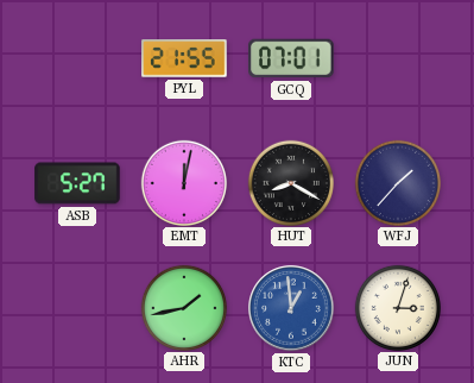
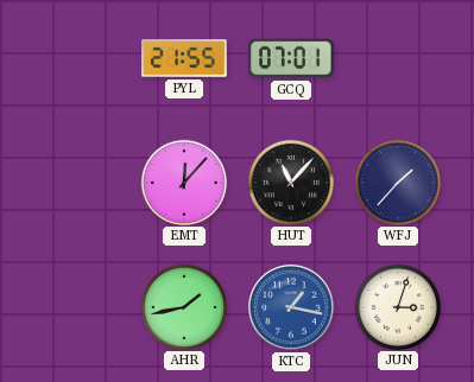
ASB: 5:27 -> none (77, 183)
EMT: 12:02 -> 12:07 (183, 182)
HUT: 8:20 -> 11:07 (290, 182)
KTC: 12:59 -> 1:17 (291, 307)
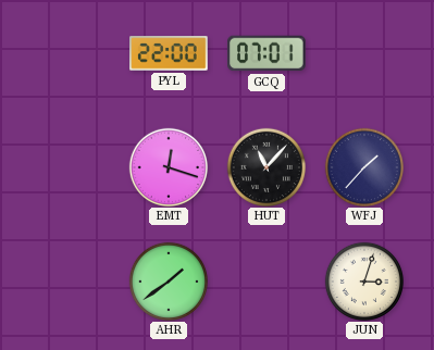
PYL: 21:55 -> 22:00 (169, 53)
EMT: 12:07 -> 12:18 (168, 166)
AHR: 1:43 -> 1:39 (168, 280)
KTC: 1:17 -> none (291, 307)
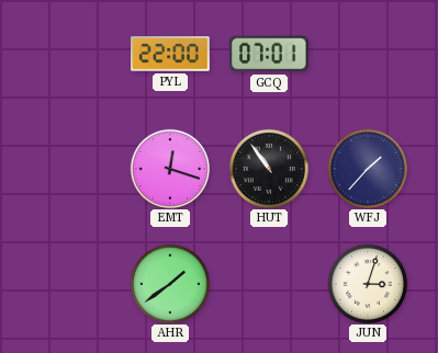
HUT: 11:07 -> 10:54 (268, 168)
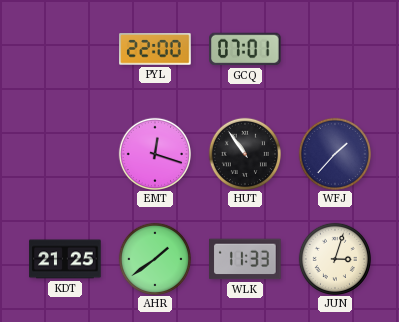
KDT: none -> 21:25 (65, 259)
WLK: none -> 11:33 (245, 259)
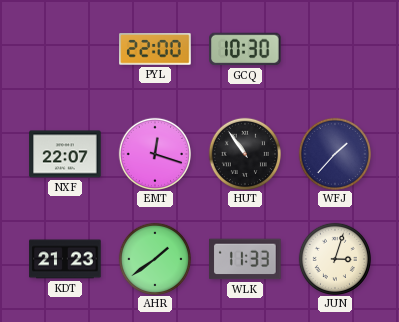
GCQ: 07:01 -> 10:30 (245, 49)
NXF: none -> 22:07 (65, 154)
KDT: 21:25 -> 21:23 (65, 259)
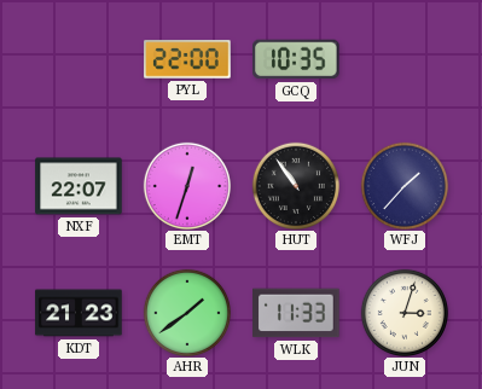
GCQ: 10:30 -> 10:35 (296, 59)
EMT: 12:18 -> 12:33 (186, 185)
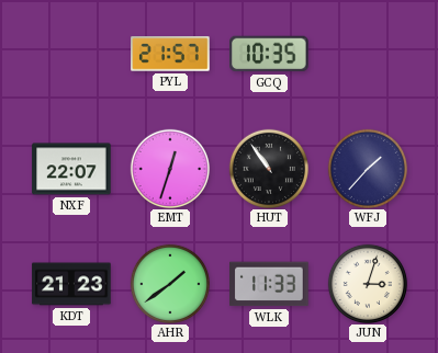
PYL: 22:00 -> 21:57 (170, 54)
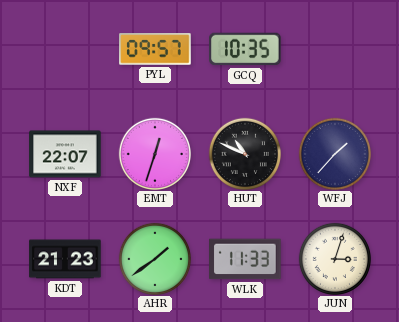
PYL: 21:57 -> 09:57 (155, 49)
HUT: 10:54 -> 10:49 (244, 153)
